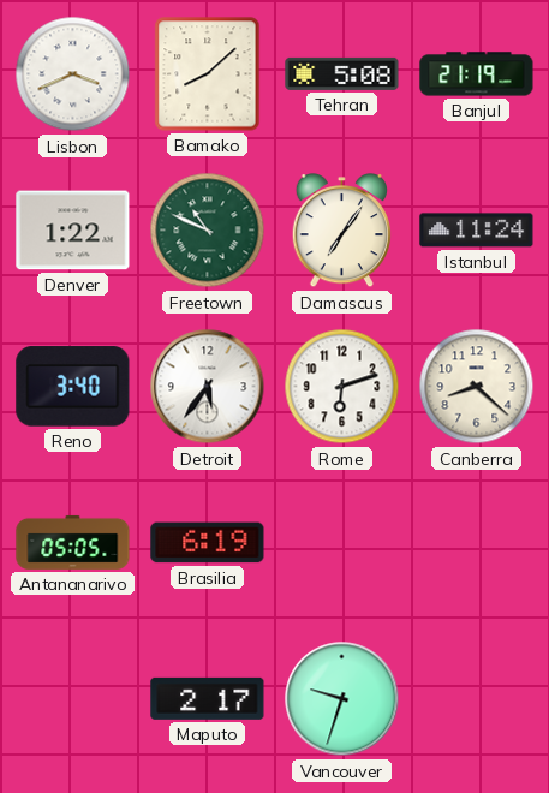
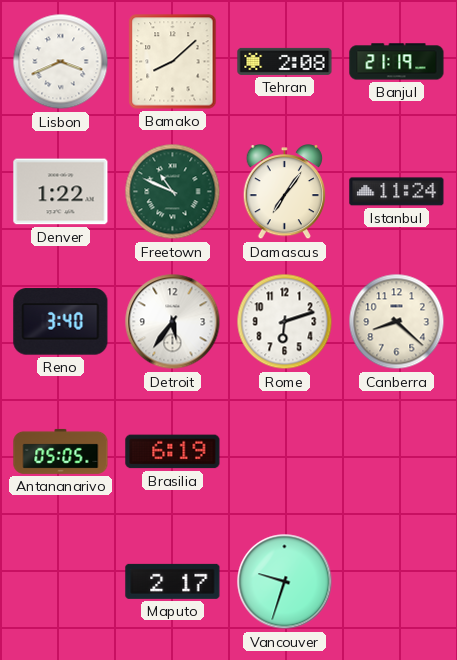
Tehran: 5:08 -> 2:08 (285, 61)
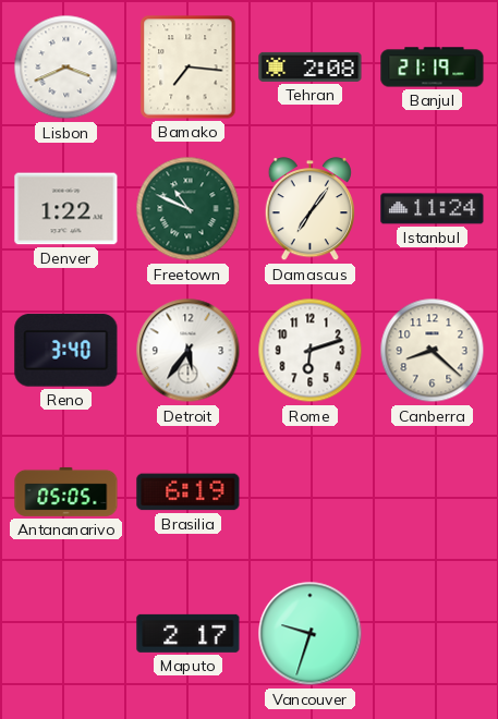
Bamako: 8:08 -> 7:16 (189, 68)
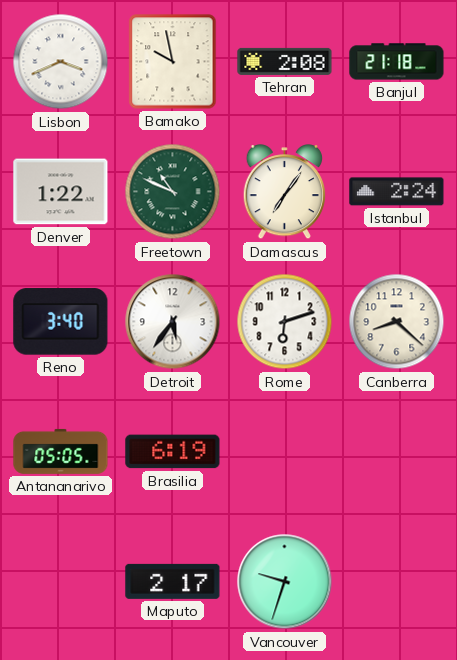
Bamako: 7:16 -> 9:58 (173, 62)
Banjul: 21:19 -> 21:18 (397, 62)
Istanbul: 11:24 -> 2:24 (397, 192)
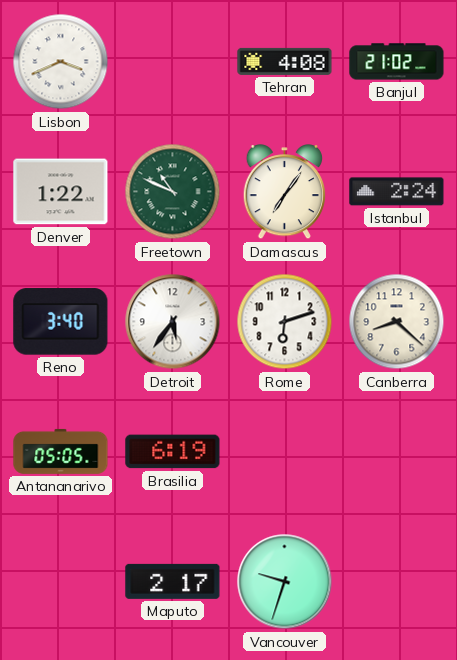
Bamako: 9:58 -> none (173, 62)
Tehran: 2:08 -> 4:08 (285, 61)
Banjul: 21:18 -> 21:02 (397, 62)
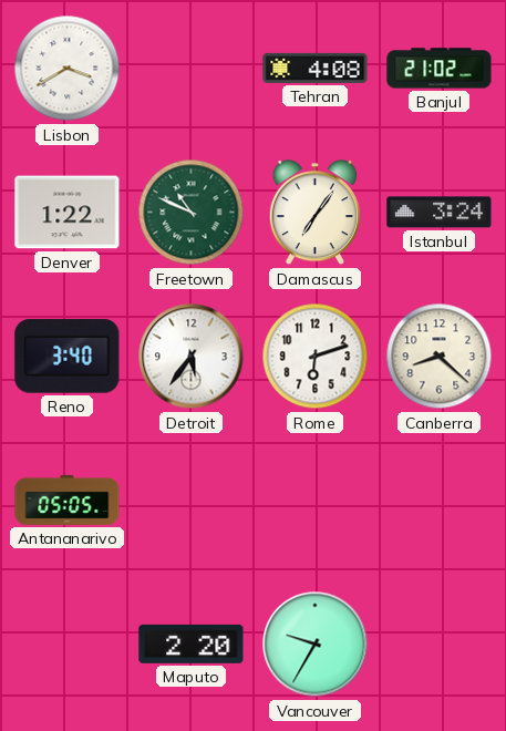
Lisbon: 3:41 -> 3:40 (68, 69)
Istanbul: 2:24 -> 3:24 (440, 213)
Brasilia: 6:19 -> none (173, 452)
Maputo: 2:17 -> 2:20 (192, 644)
Vancouver: 9:33 -> 9:35 (316, 645)
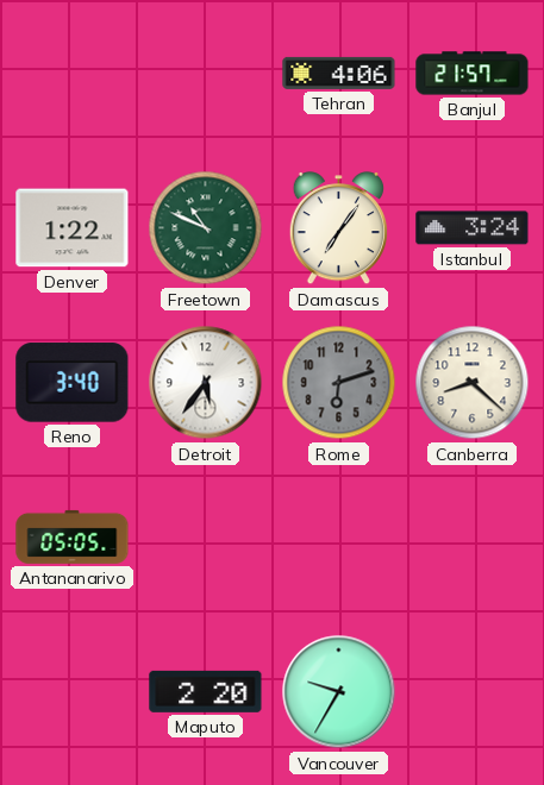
Lisbon: 3:40 -> none (68, 69)
Tehran: 4:08 -> 4:06 (339, 73)
Banjul: 21:02 -> 21:57 (473, 74)
Rome dial: white -> grey (339, 383)
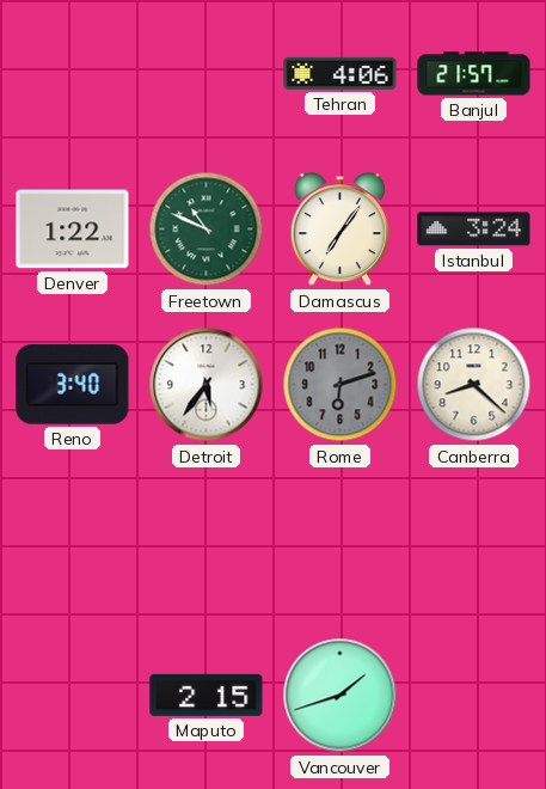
Antananarivo: 05:05 -> none (73, 536)
Maputo: 2:20 -> 2:15 (207, 695)
Vancouver: 9:35 -> 1:42 (341, 696)
